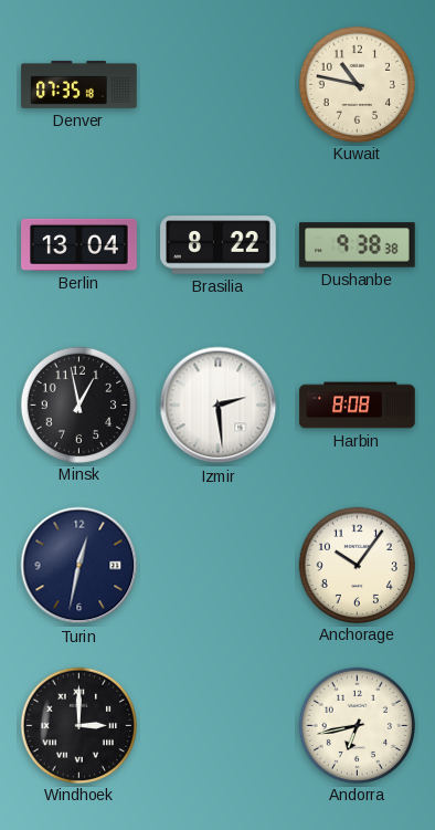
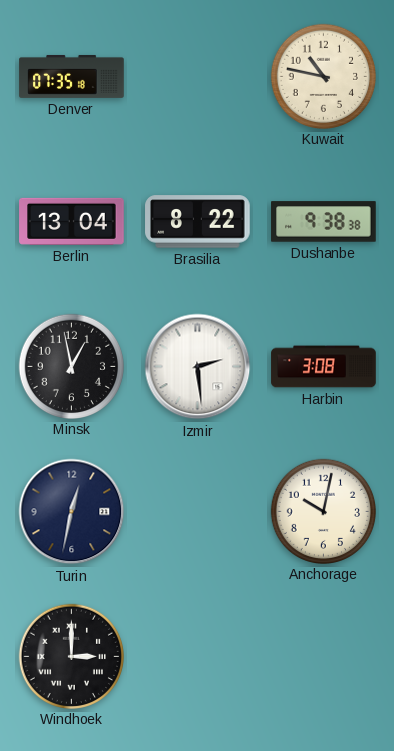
Harbin: 8:08 -> 3:08 (324, 367)
Anchorage: 10:06 -> 10:02 (323, 511)
Andorra: 6:43 -> none (357, 725)
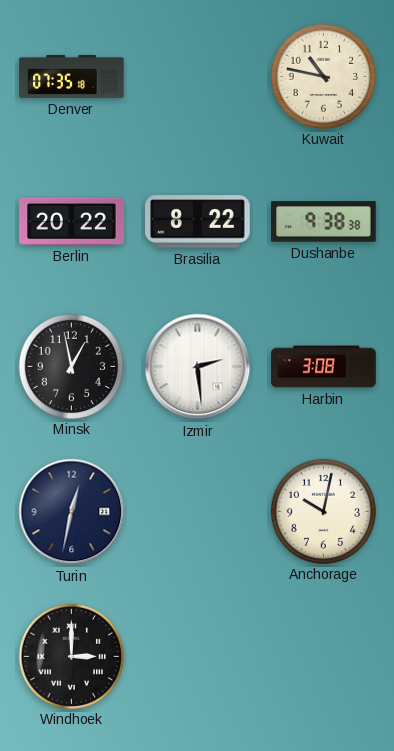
Berlin: 13:04 -> 20:22 (72, 221)
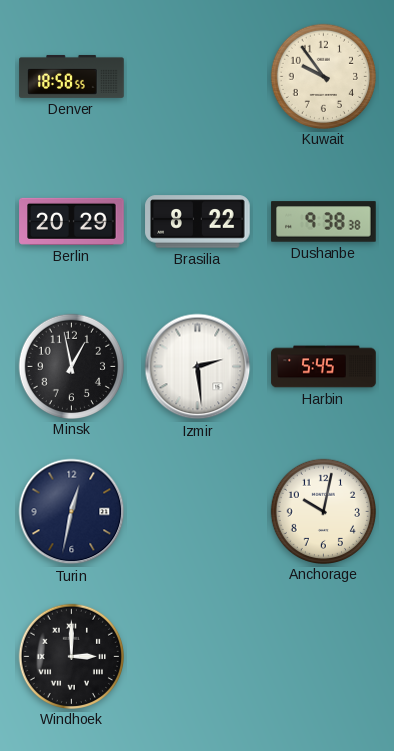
Denver: 07:35 -> 18:58 (72, 76)
Kuwait: 10:47 -> 9:54 (323, 76)
Berlin: 20:22 -> 20:29 (72, 221)
Harbin: 3:08 -> 5:45 (324, 367)
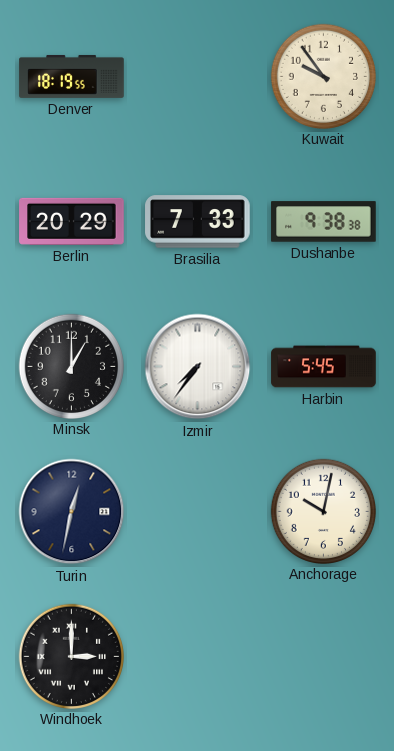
Denver: 18:58 -> 18:19 (72, 76)
Brasilia: 8:22 -> 7:33 (198, 222)
Minsk: 12:58 -> 1:00 (71, 366)
Izmir: 2:29 -> 7:36 (198, 367)
